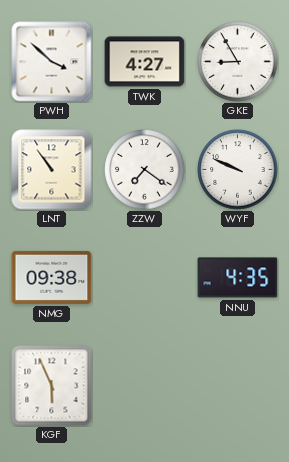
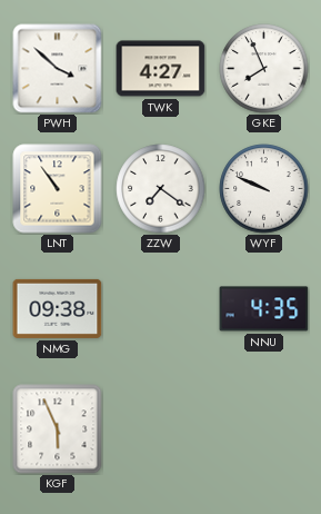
GKE: 8:55 -> 7:56 (264, 69)
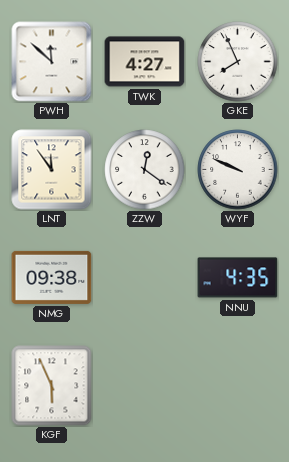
PWH: 3:52 -> 11:52 (52, 62)
LNT: 10:54 -> 11:54 (52, 170)
ZZW: 7:21 -> 12:21 (145, 170)
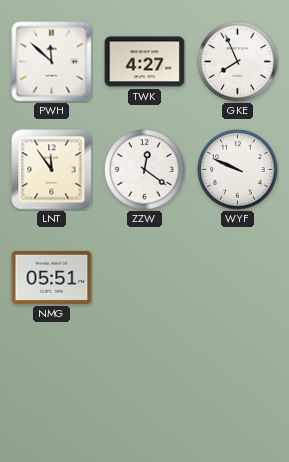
NMG: 09:38 -> 05:51 (52, 277)
NNU: 4:35 -> none (238, 278)
KGF: 5:56 -> none (52, 386)
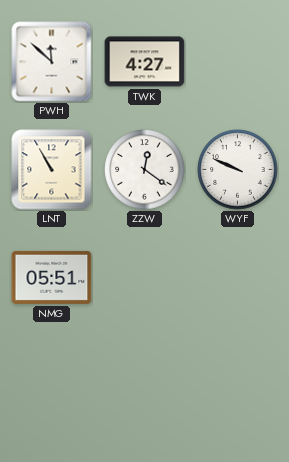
GKE: 7:56 -> none (238, 62)
LNT: 11:54 -> 10:55 (52, 170)
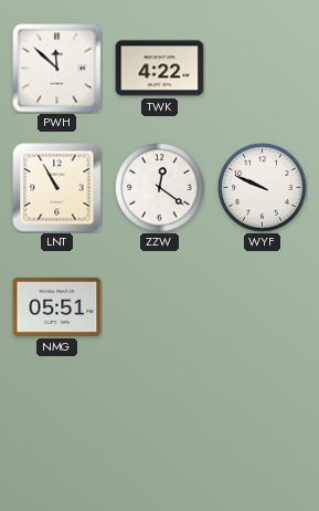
TWK: 4:27 -> 4:22 (160, 69)
